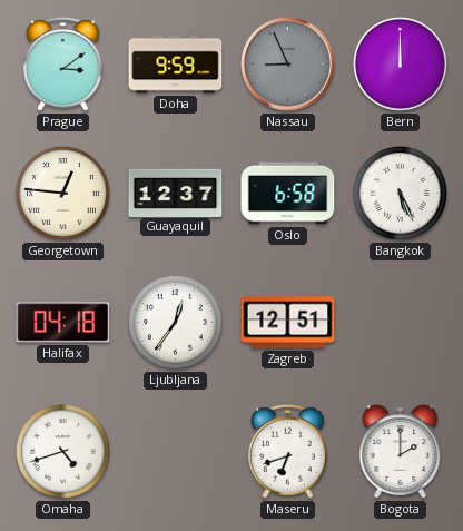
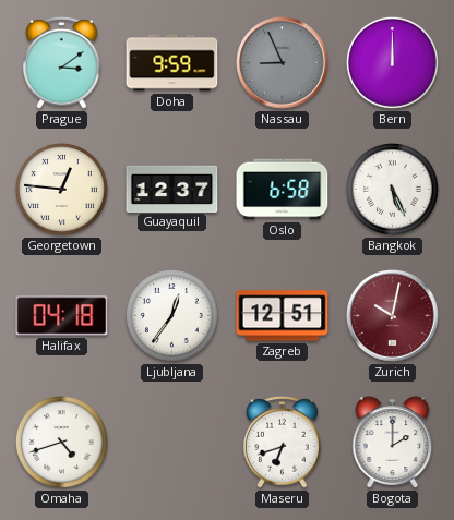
Zurich: none -> 10:02 (393, 316)
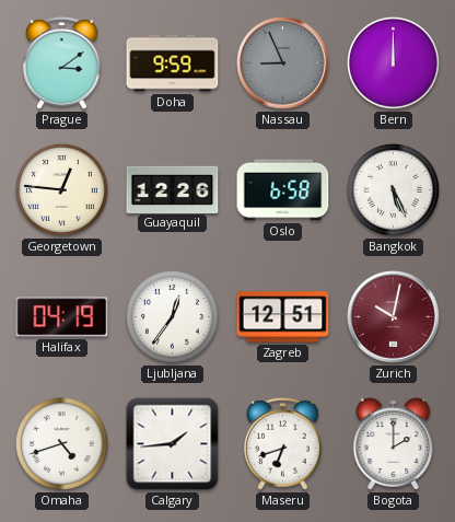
Guayaquil: 12:37 -> 12:26 (173, 189)
Halifax: 04:18 -> 04:19 (62, 317)
Calgary: none -> 1:44 (173, 444)
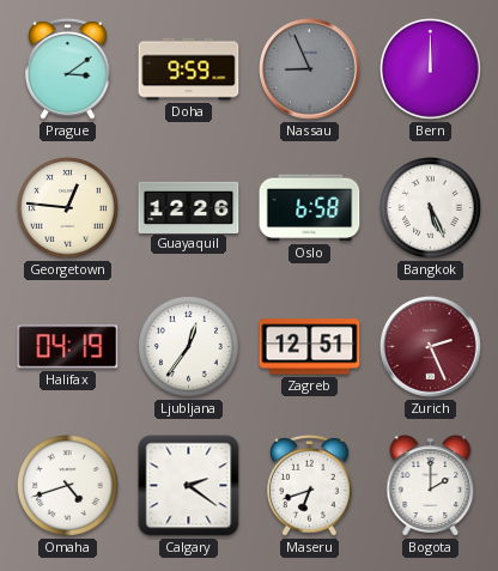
Zurich: 10:02 -> 2:26 (431, 347)
Calgary: 1:44 -> 2:21 (189, 486)
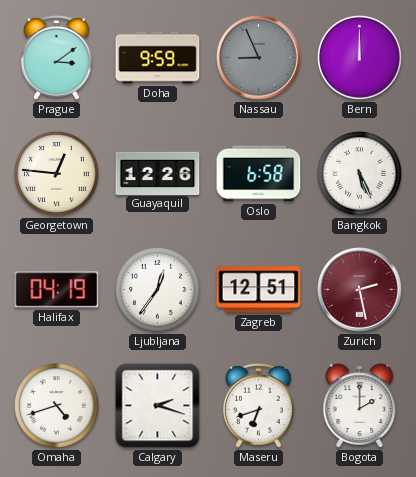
Zurich: 2:26 -> 2:28 (360, 290)
Calgary: 2:21 -> 2:18 (158, 406)
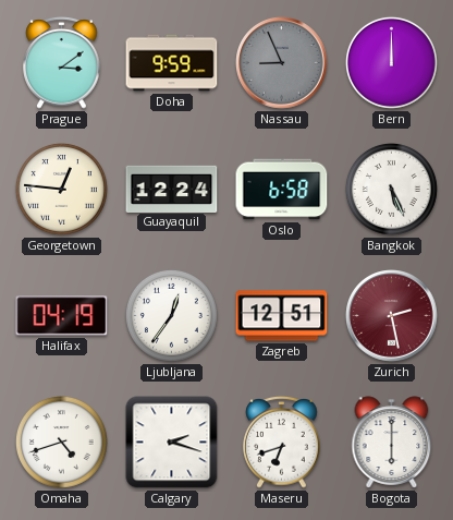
Guayaquil: 12:26 -> 12:24 (172, 189)
Bogota: 2:00 -> 6:00 (392, 443)
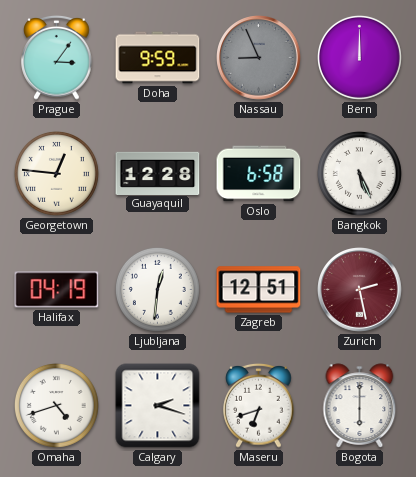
Prague: 3:09 -> 3:06 (57, 57)
Guayaquil: 12:24 -> 12:28 (158, 173)
Ljubljana: 12:36 -> 12:31 (157, 289)
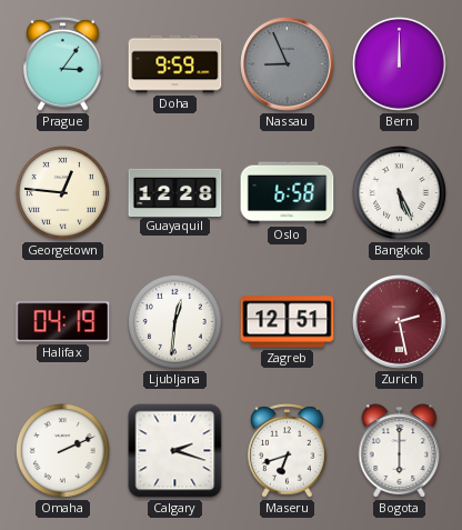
Omaha: 4:42 -> 2:11 (62, 450)
